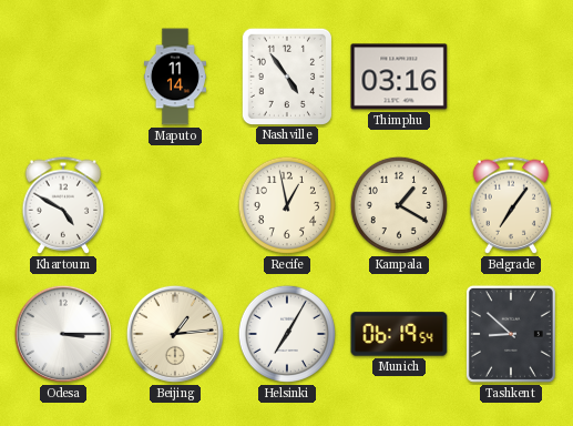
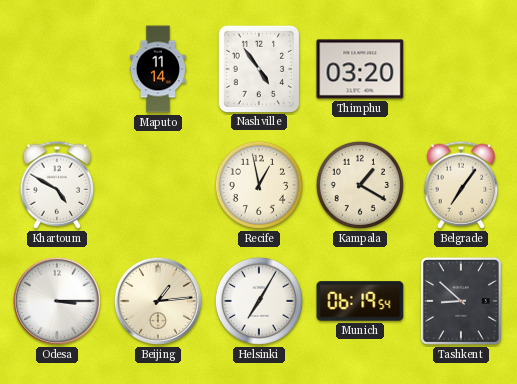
Thimphu: 03:16 -> 03:20 (360, 69)
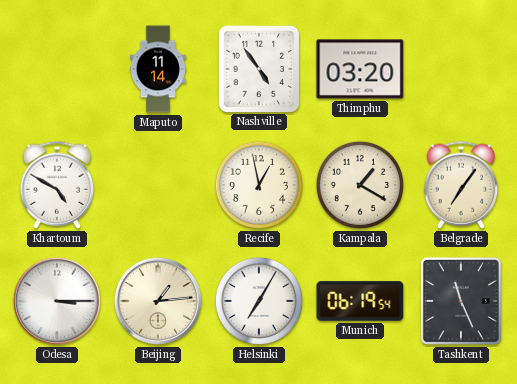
Tashkent: 8:52 -> 11:26 (461, 301)
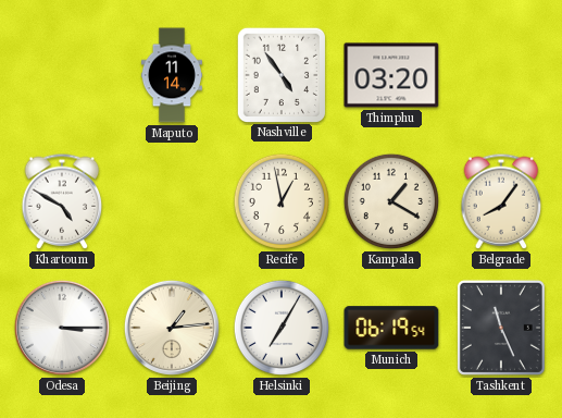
Belgrade: 7:06 -> 8:06 (501, 201)
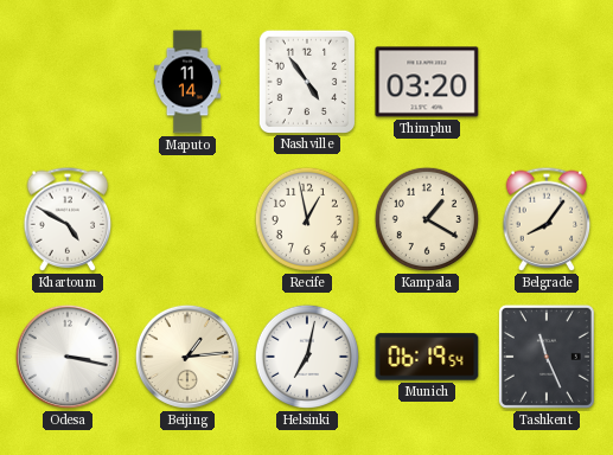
Odesa: 3:15 -> 3:17 (68, 357)
Helsinki: 7:05 -> 7:02 (307, 357)
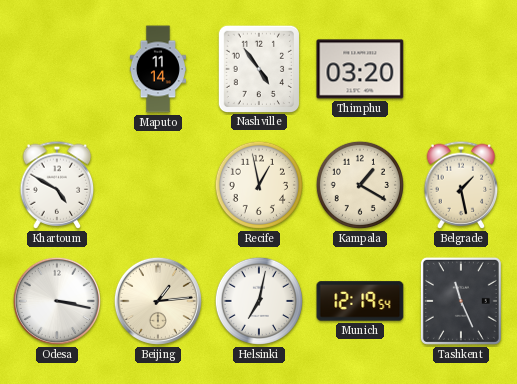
Belgrade: 8:06 -> 1:28 (461, 185)
Munich: 06:19 -> 12:19 (360, 301)
